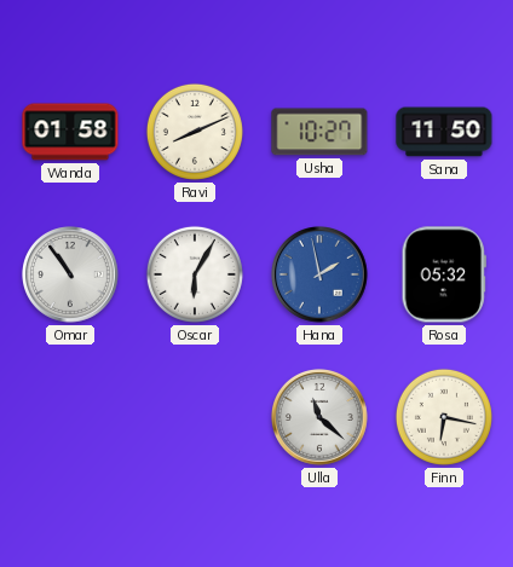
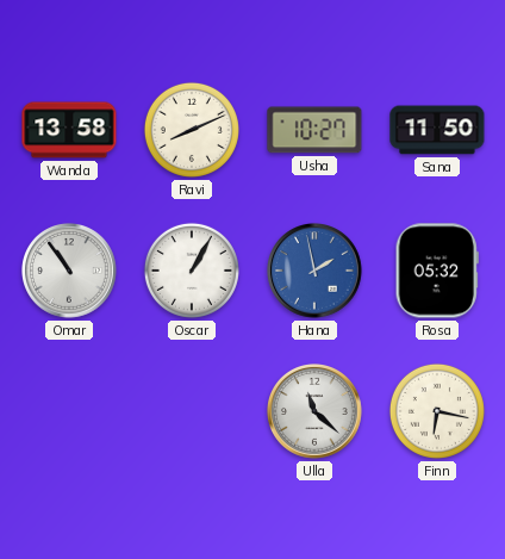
Wanda: 01:58 -> 13:58 (69, 130)
Oscar: 6:05 -> 1:05 (192, 271)
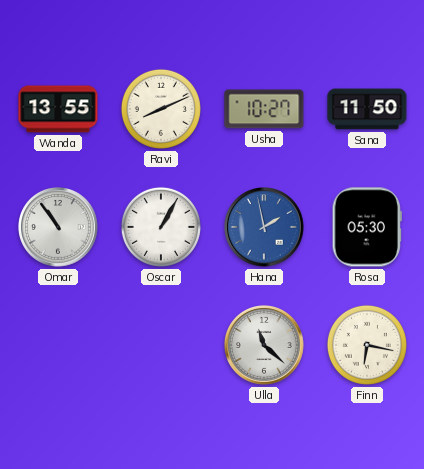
Wanda: 13:58 -> 13:55 (58, 109)
Rosa: 05:32 -> 05:30 (367, 227)
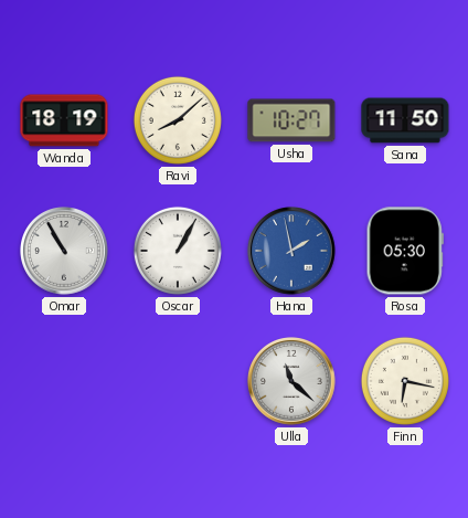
Wanda: 13:55 -> 18:19 (64, 120)
Ravi: 8:11 -> 8:08 (178, 120)
Omar: 10:54 -> 10:55 (65, 252)
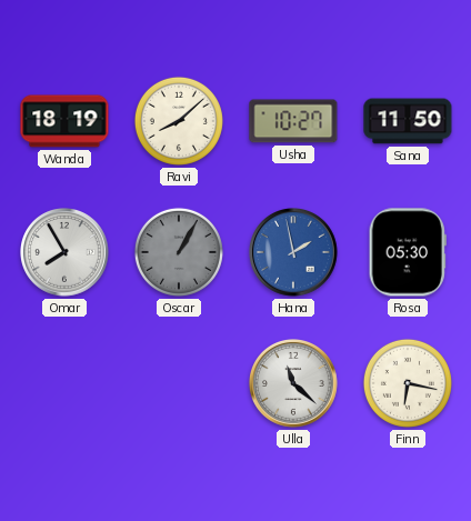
Omar: 10:55 -> 7:55 (66, 253)
Oscar dial: white -> grey (179, 252)
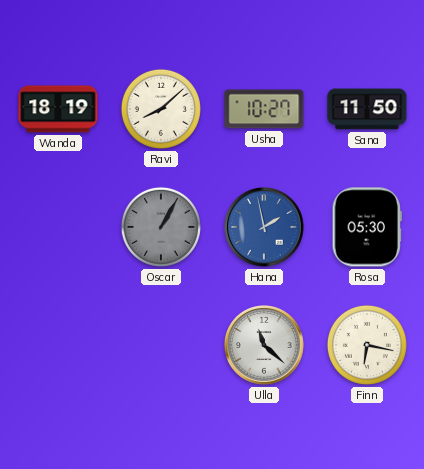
Omar: 7:55 -> none (66, 253)
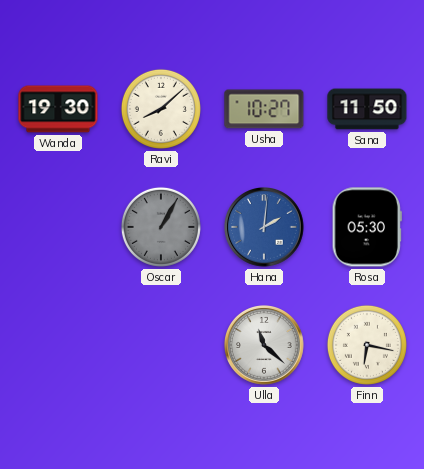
Wanda: 18:19 -> 19:30 (58, 109)
Hana: 1:58 -> 2:01 (265, 228)
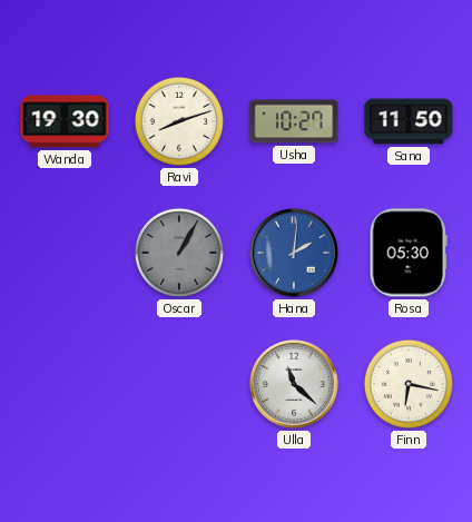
Ravi: 8:08 -> 8:12 (179, 121)
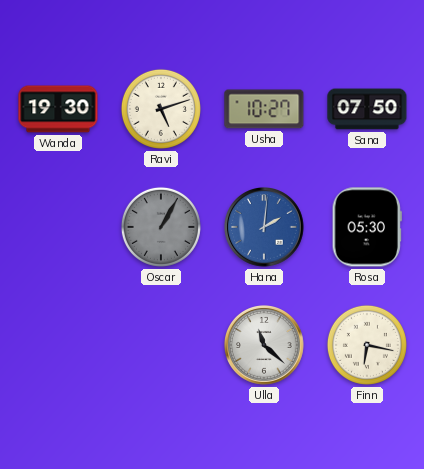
Ravi: 8:12 -> 5:12 (161, 109)
Sana: 11:50 -> 07:50 (367, 109)
